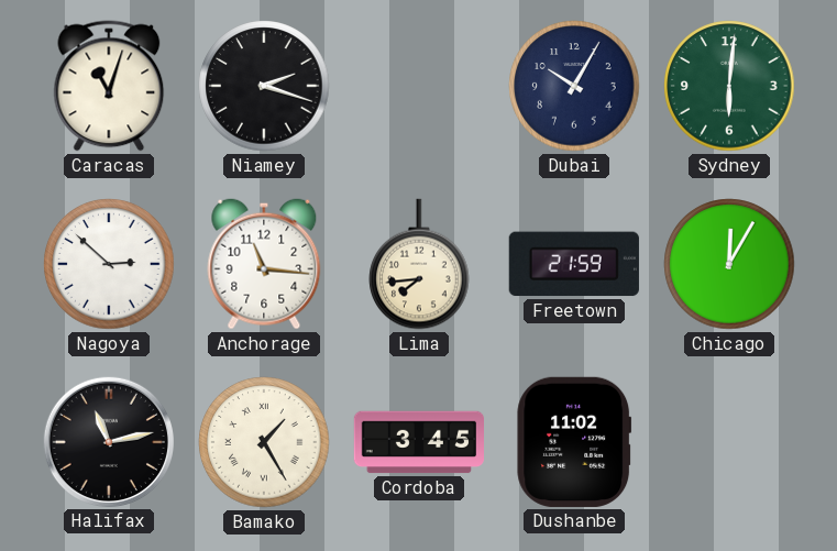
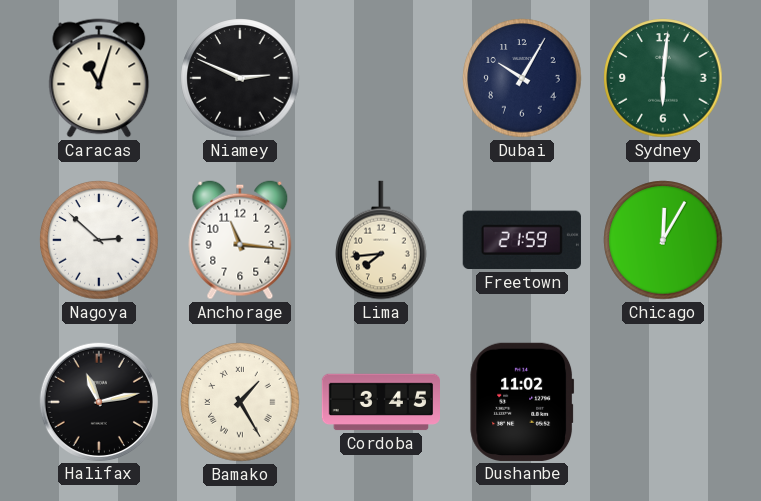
Niamey: 2:18 -> 2:49 (240, 78)
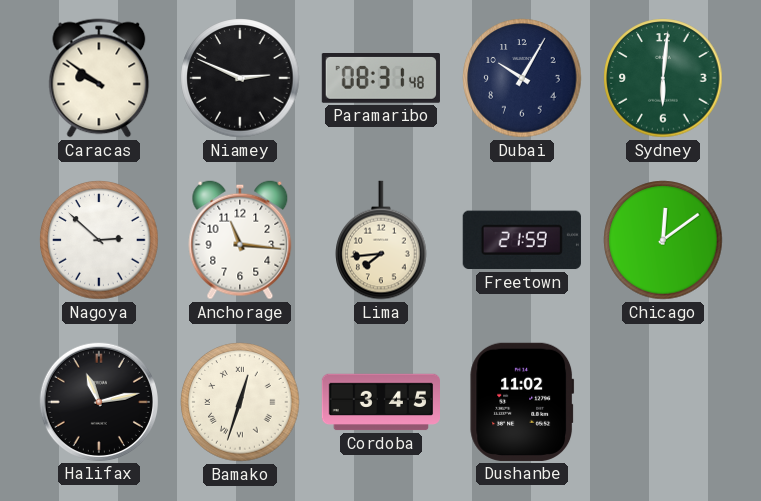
Caracas: 11:03 -> 9:51 (99, 78)
Paramaribo: none -> 08:31 (381, 79)
Chicago: 12:05 -> 12:09 (663, 240)
Bamako: 1:25 -> 12:33 (240, 402)
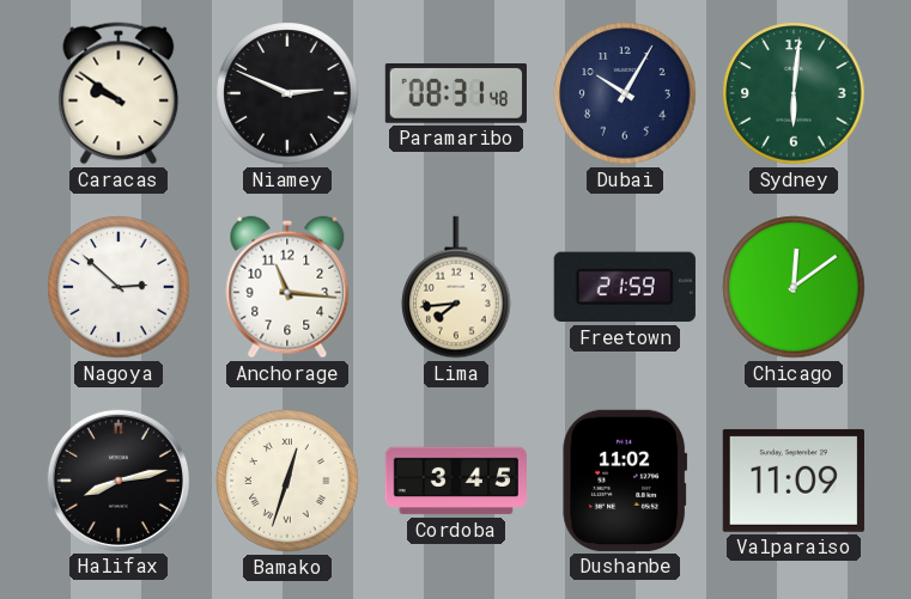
Halifax: 11:13 -> 8:13 (119, 481)
Valparaiso: none -> 11:09 (794, 481)
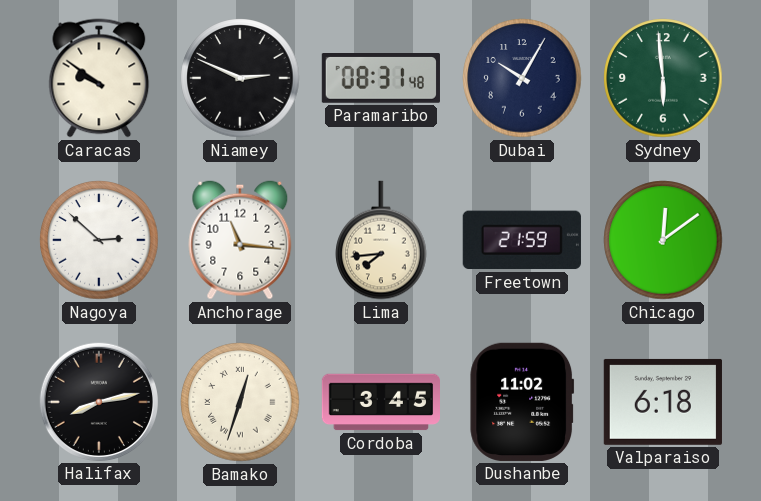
Sydney: 6:01 -> 5:59 (663, 78)
Valparaiso: 11:09 -> 6:18 (663, 402)
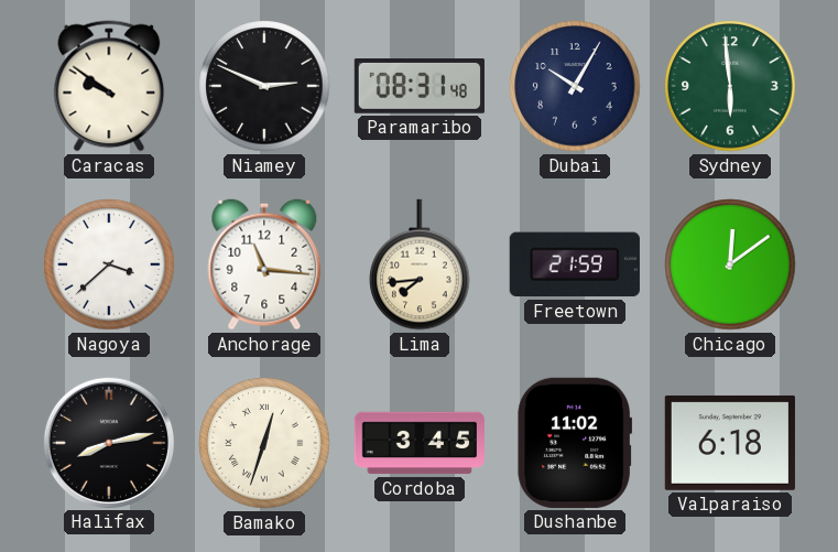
Nagoya: 2:52 -> 3:38 (109, 264)
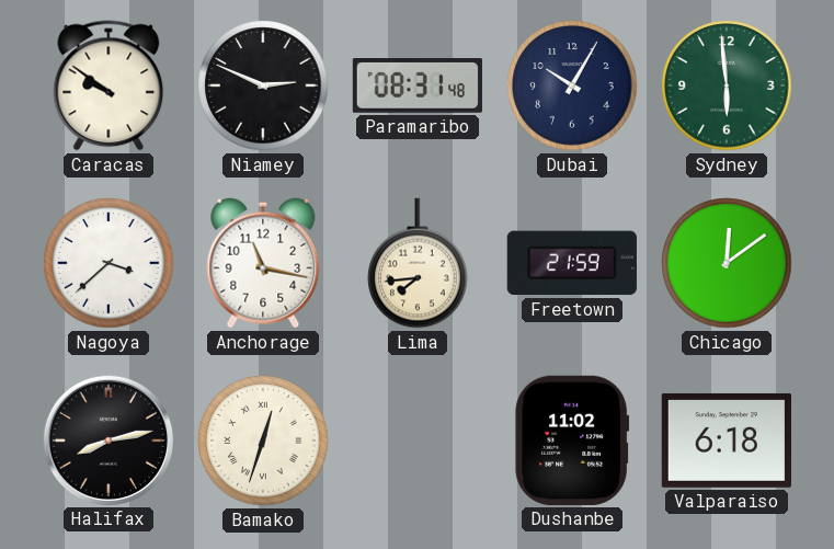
Anchorage: 11:16 -> 11:17 (263, 263)
Cordoba: 3:45 -> none (418, 443)
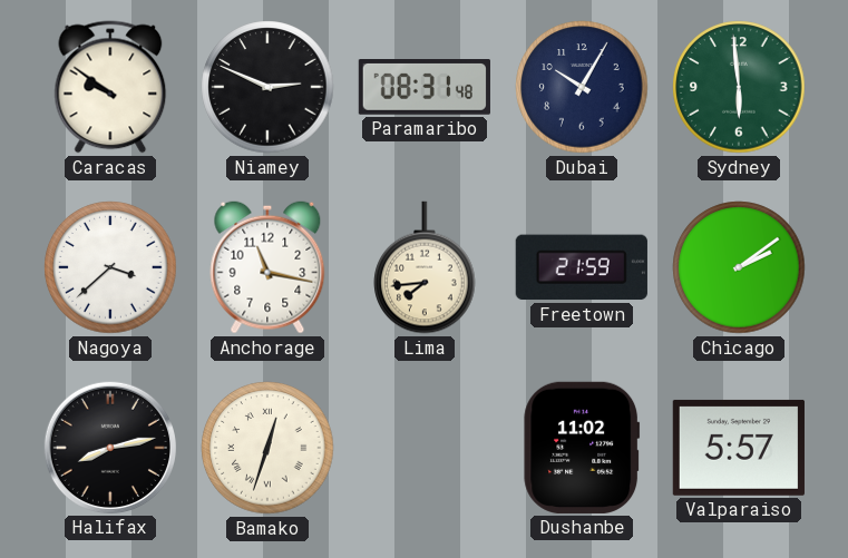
Chicago: 12:09 -> 2:09 (739, 267)
Valparaiso: 6:18 -> 5:57 (739, 448)
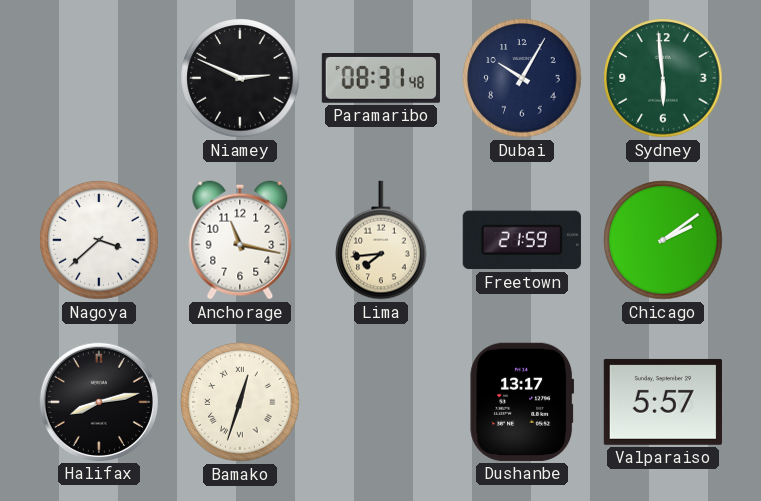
Caracas: 9:51 -> none (110, 87)
Dushanbe: 11:02 -> 13:17 (522, 402)
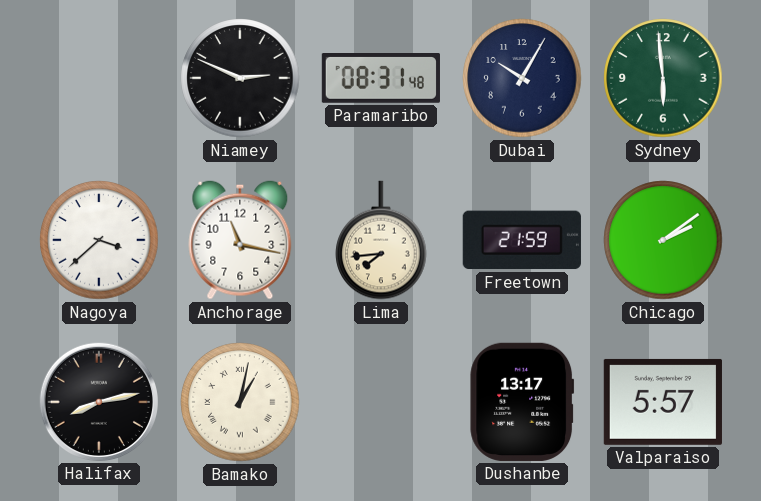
Bamako: 12:33 -> 1:02 (240, 402)
